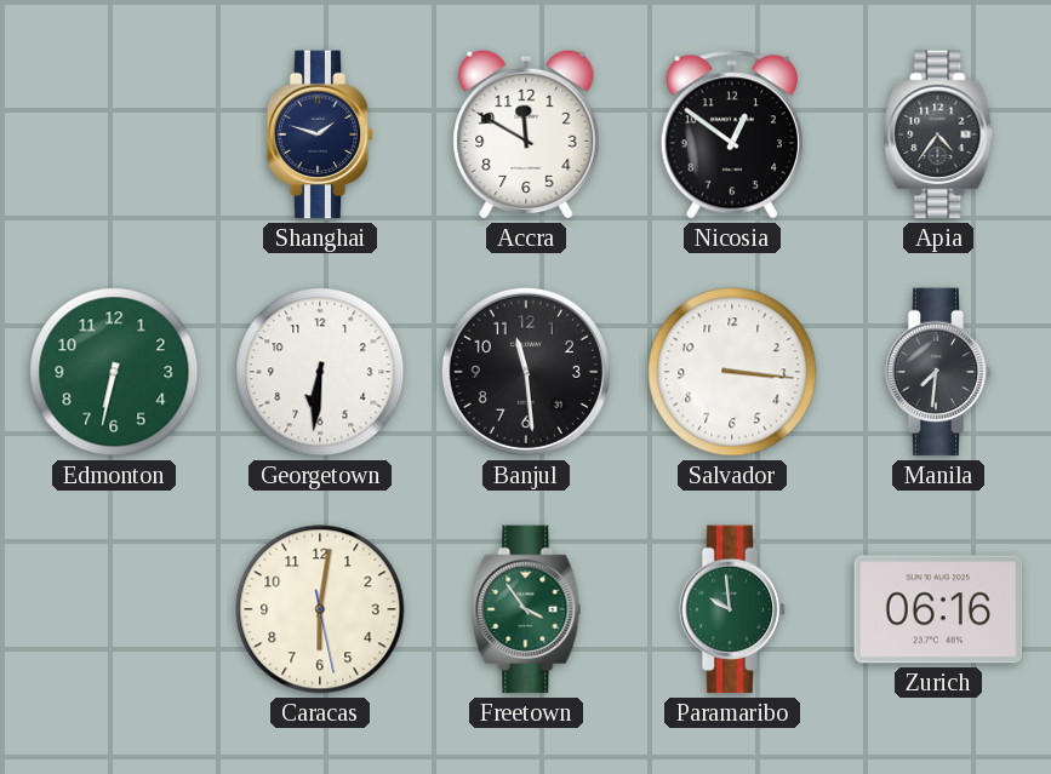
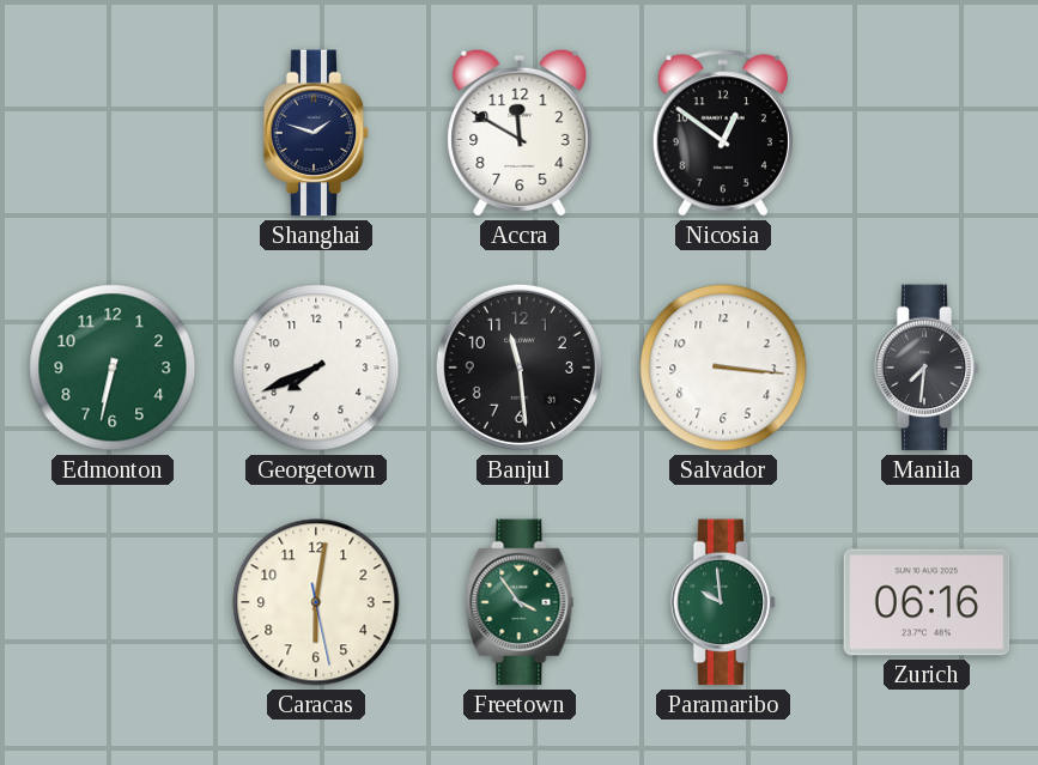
Apia: 4:36 -> none (938, 134)
Georgetown: 6:31 -> 7:41 (316, 368)
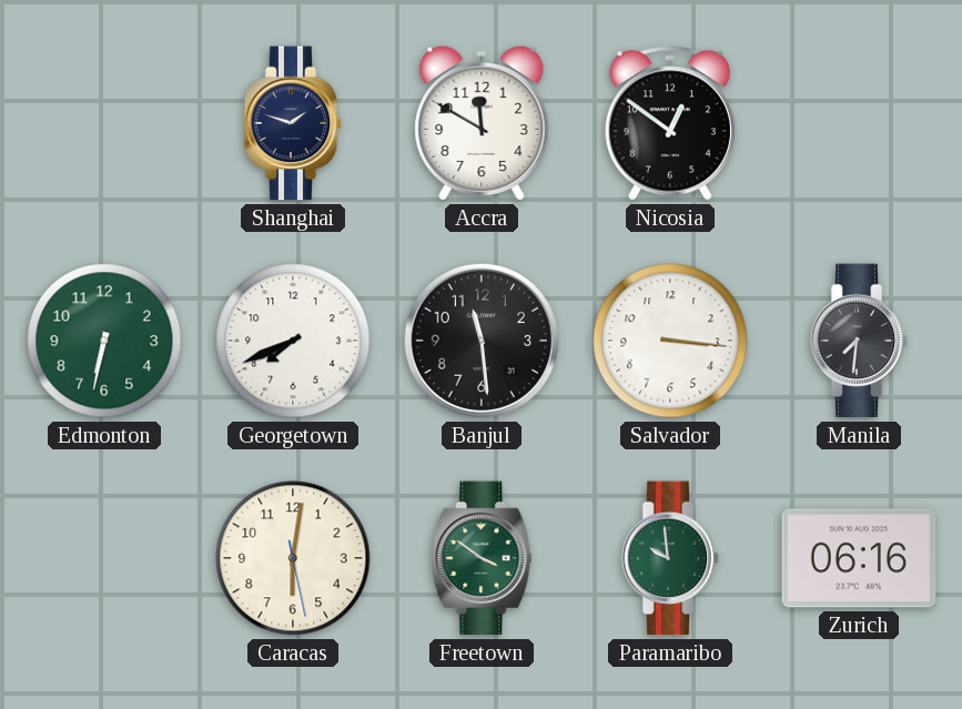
Freetown: 3:54 -> 3:51 (482, 558)
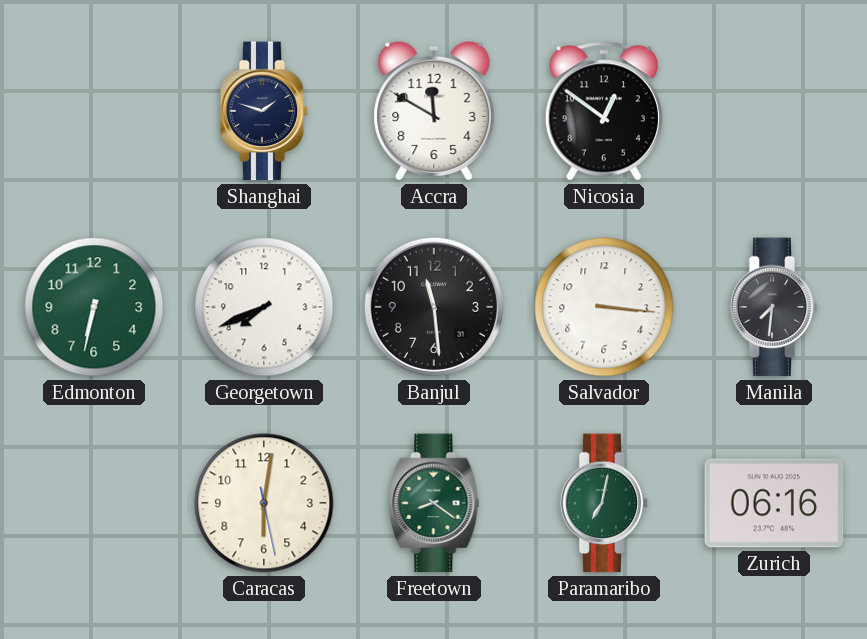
Freetown: 3:51 -> 8:21 (434, 503)
Paramaribo: 9:59 -> 7:02 (604, 503)
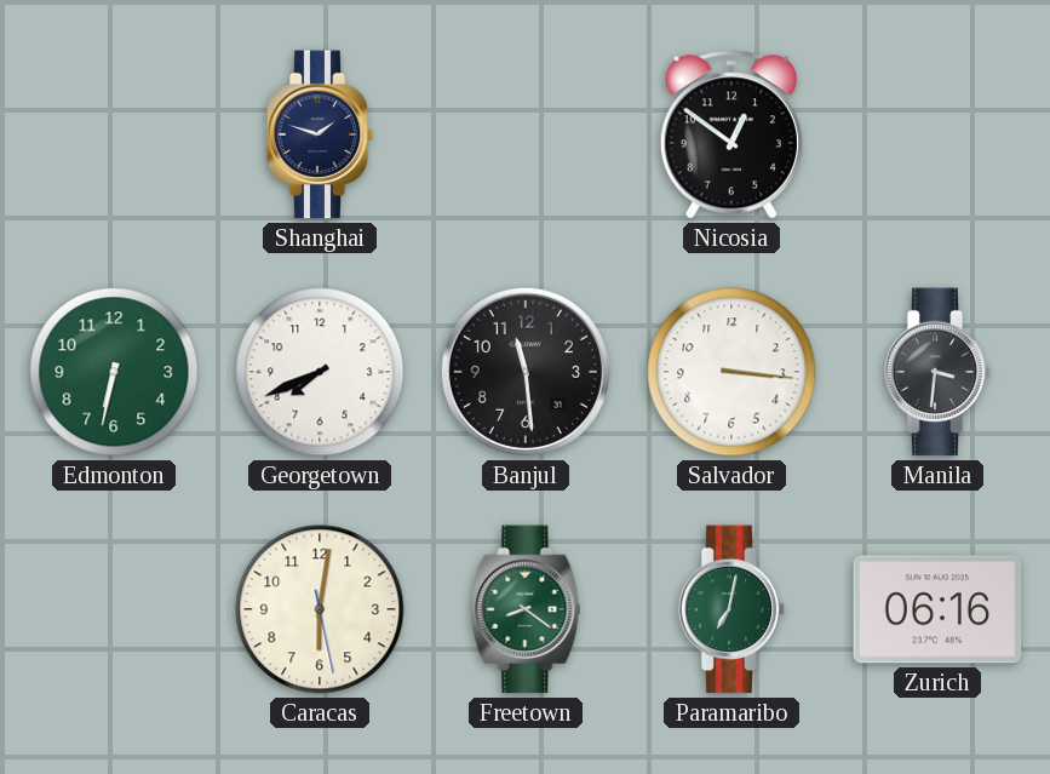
Accra: 11:50 -> none (434, 111)
Manila: 7:31 -> 3:31 (937, 372)
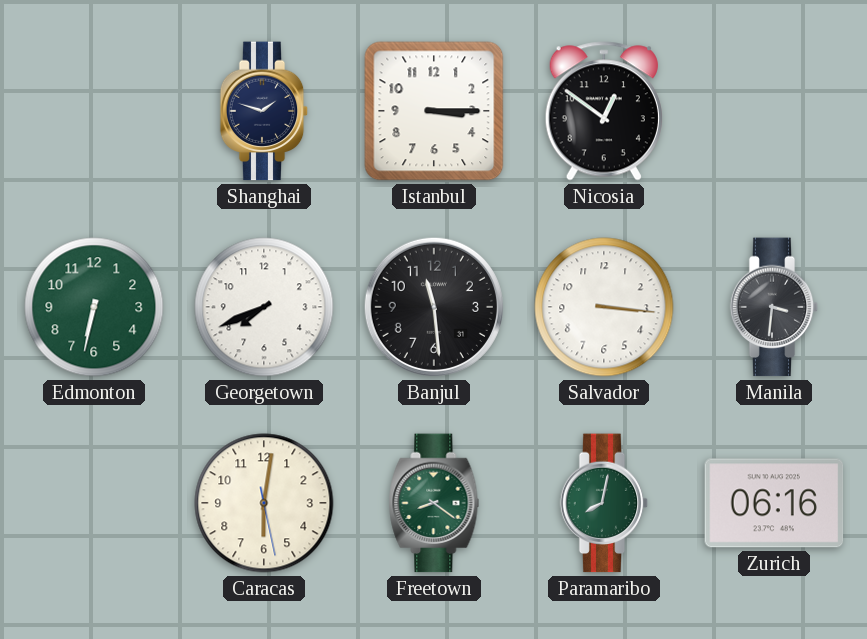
Istanbul: none -> 3:15 (434, 111)
Paramaribo: 7:02 -> 8:02 (604, 503)
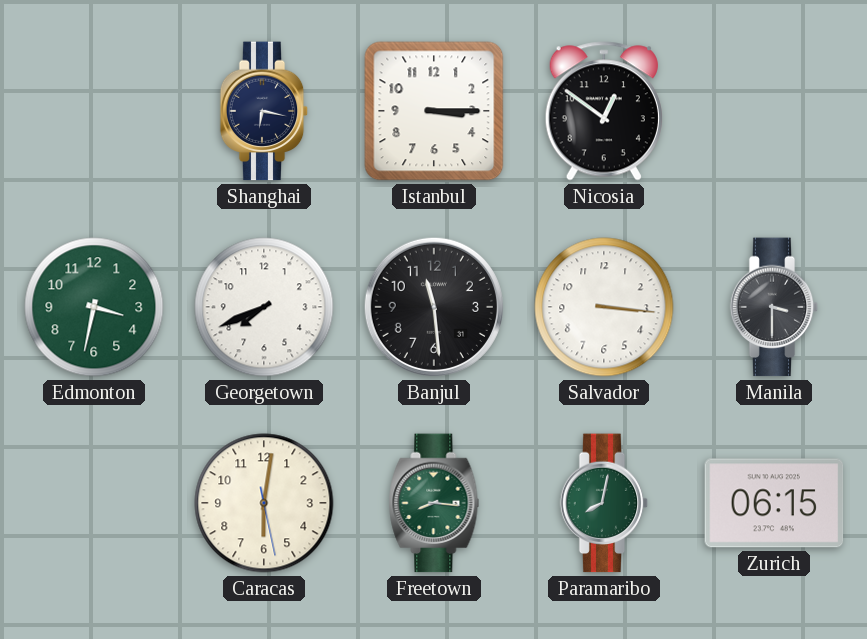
Shanghai: 1:48 -> 6:17 (264, 111)
Edmonton: 6:32 -> 3:32 (94, 307)
Manila: 3:31 -> 3:30 (774, 307)
Freetown: 8:21 -> 8:16 (434, 503)
Zurich: 06:16 -> 06:15 (774, 503)
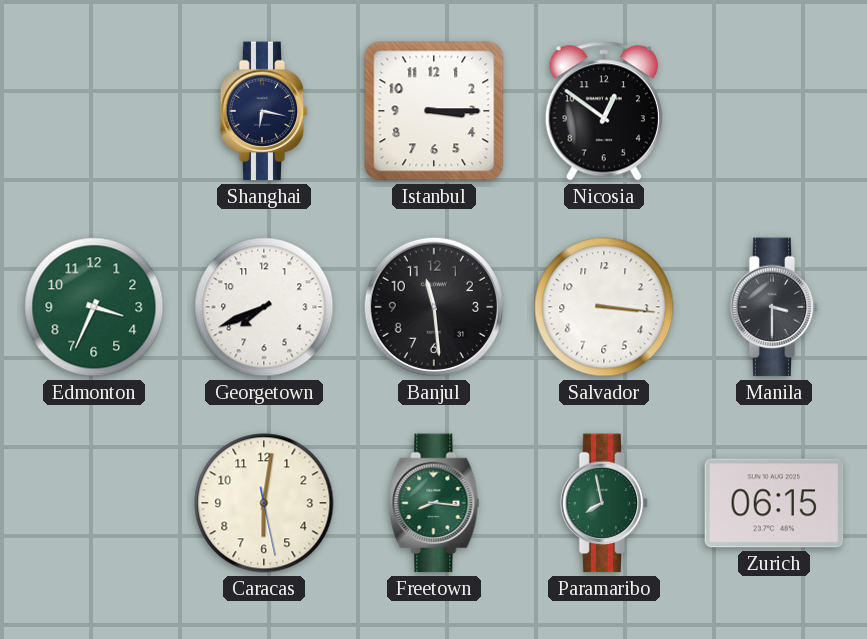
Edmonton: 3:32 -> 3:34 (94, 307)
Paramaribo: 8:02 -> 7:58 (604, 503)
